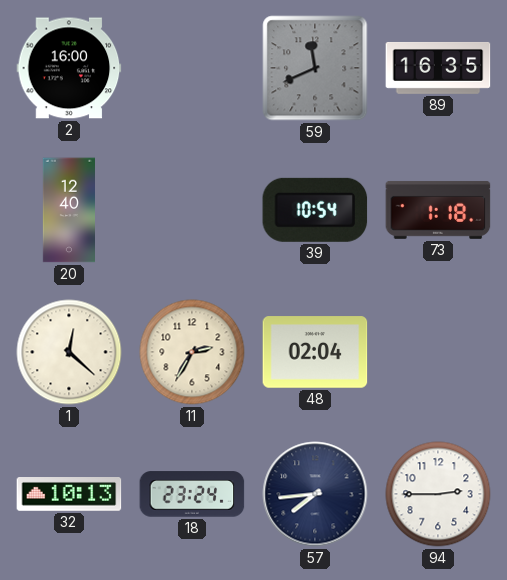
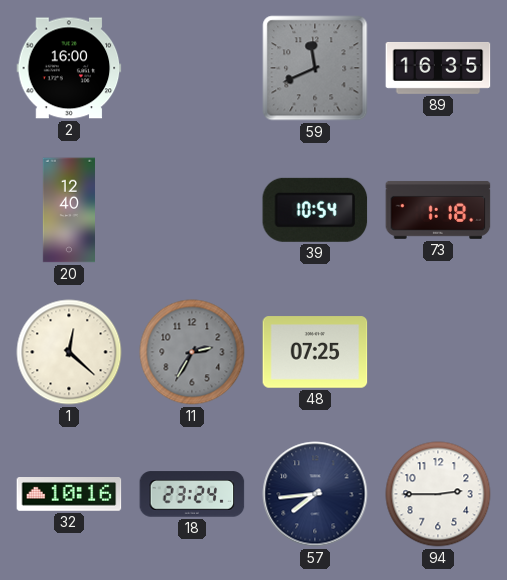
11 dial: cream -> grey (192, 352)
48: 02:04 -> 07:25 (315, 352)
32: 10:13 -> 10:16 (69, 495)
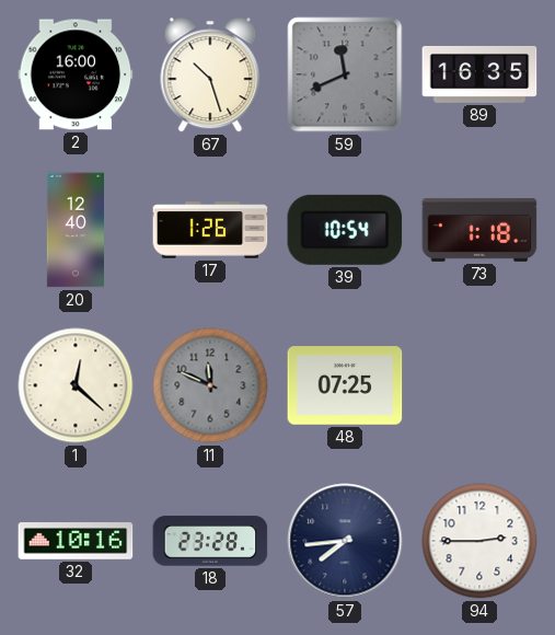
67: none -> 10:27 (210, 74)
17: none -> 1:26 (210, 230)
11: 2:35 -> 11:49 (210, 385)
18: 23:24 -> 23:28 (210, 541)
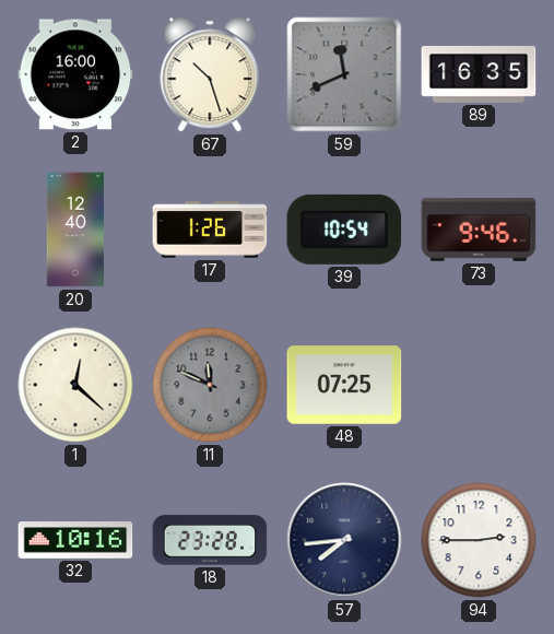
73: 1:18 -> 9:46 (479, 230)
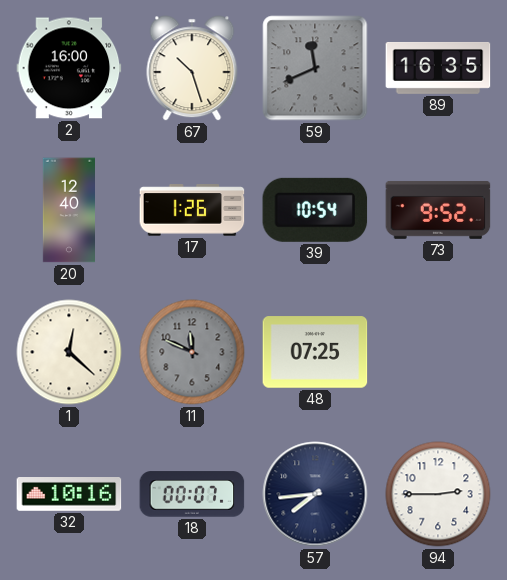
73: 9:46 -> 9:52 (438, 210)
18: 23:28 -> 00:07 (192, 494)
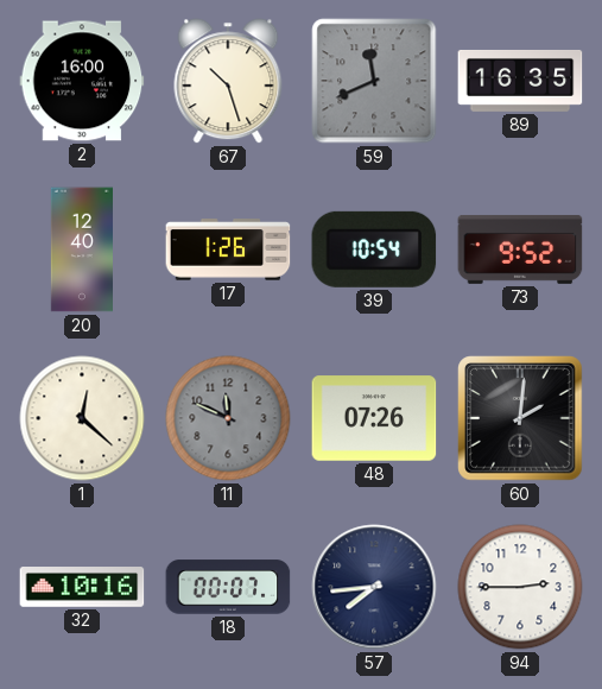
48: 07:25 -> 07:26 (374, 418)
60: none -> 2:01 (520, 418)
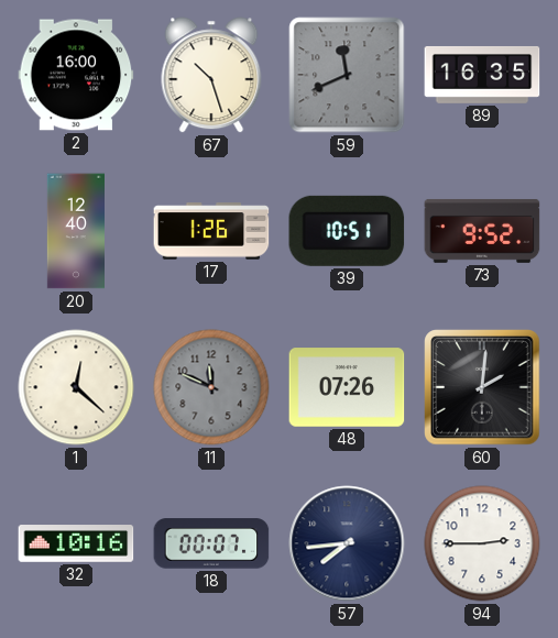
39: 10:54 -> 10:51 (347, 231)
